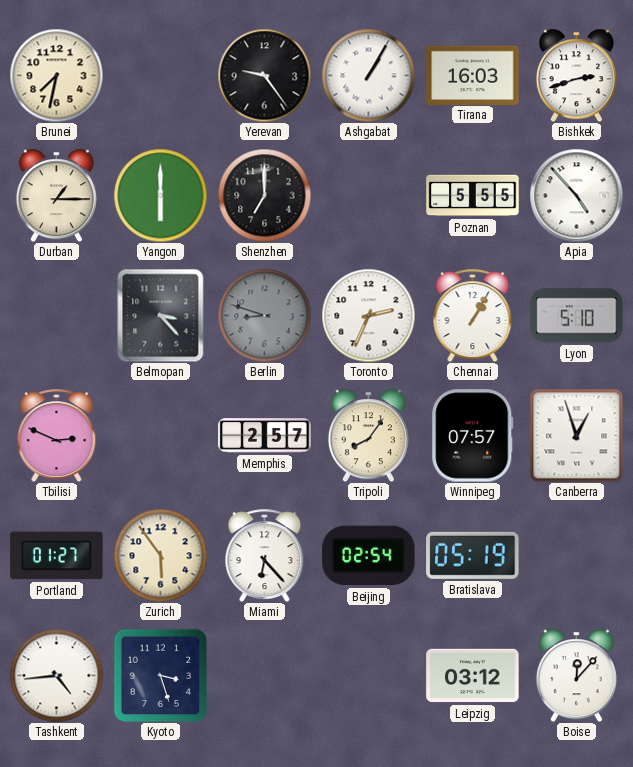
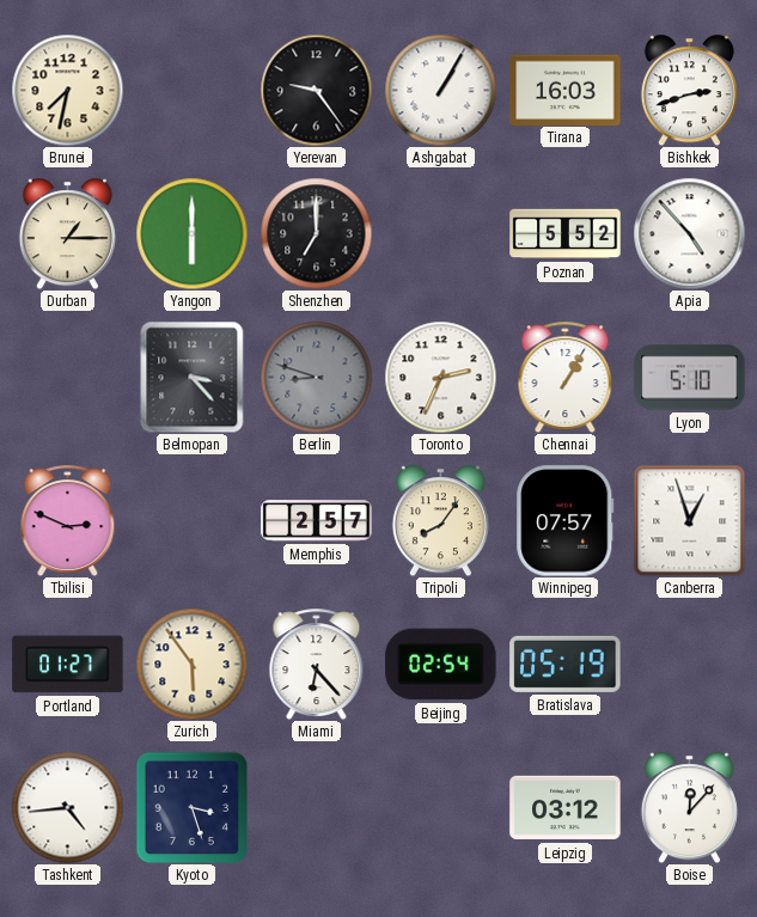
Poznan: 5:55 -> 5:52 (566, 234)
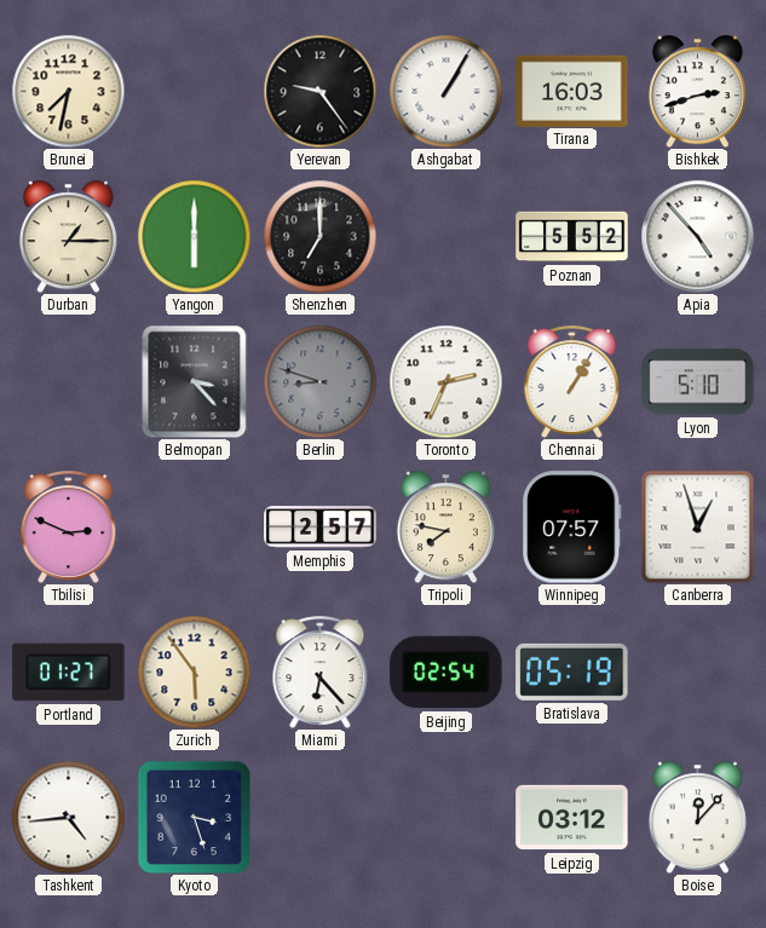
Tripoli: 8:06 -> 7:47 (445, 526)
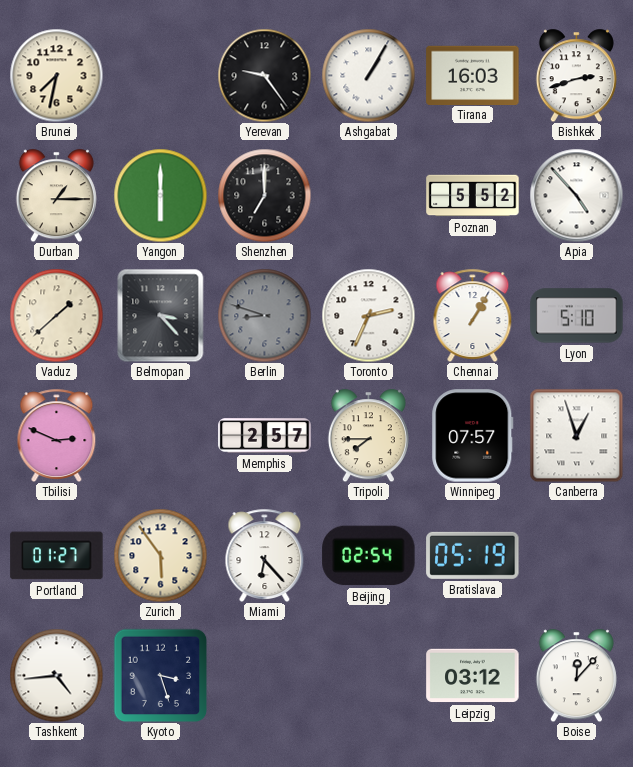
Vaduz: none -> 1:38 (56, 315)
Tripoli: 7:47 -> 7:45 (368, 435)
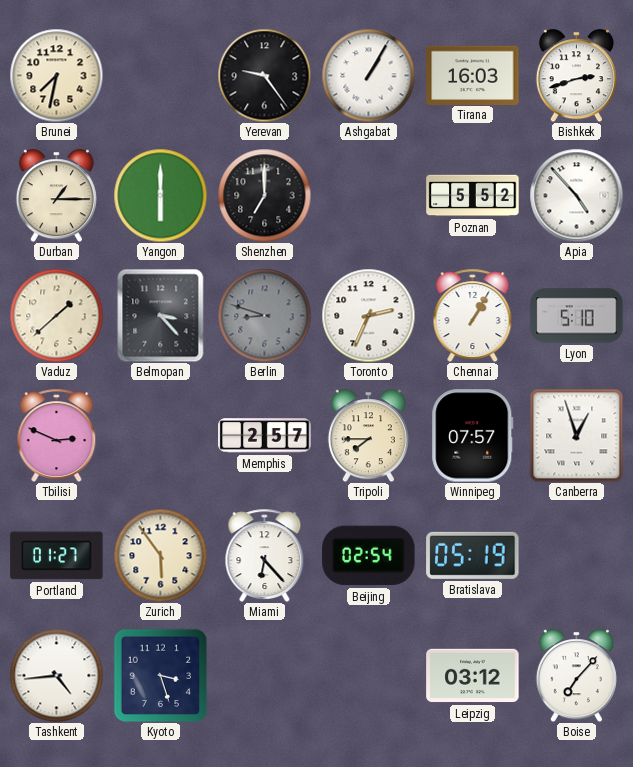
Boise: 12:07 -> 7:07 (576, 675)
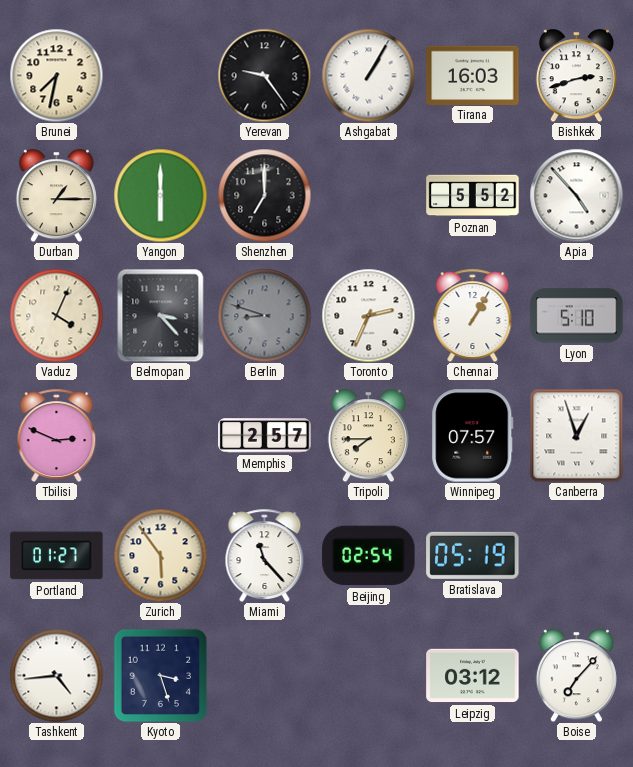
Vaduz: 1:38 -> 4:04 (56, 315)
Miami: 6:23 -> 11:23 (265, 555)
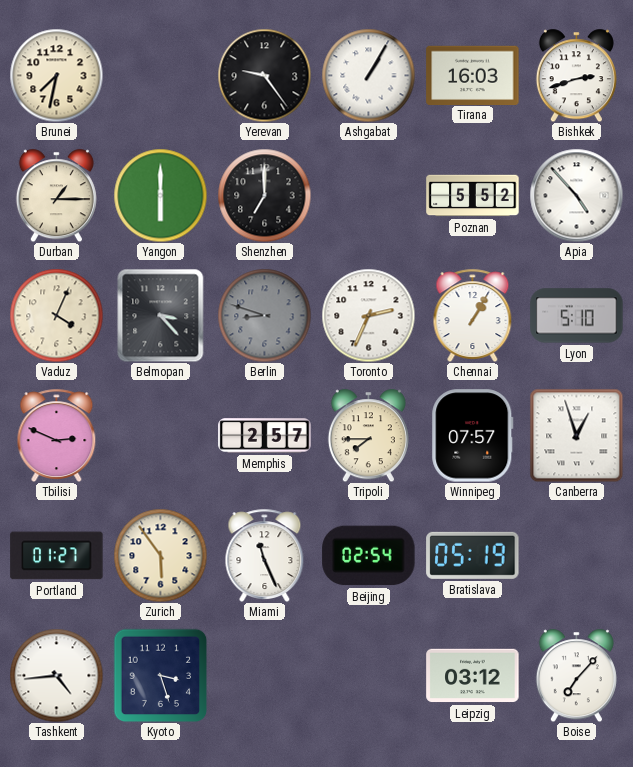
Miami: 11:23 -> 11:26 (265, 555)
